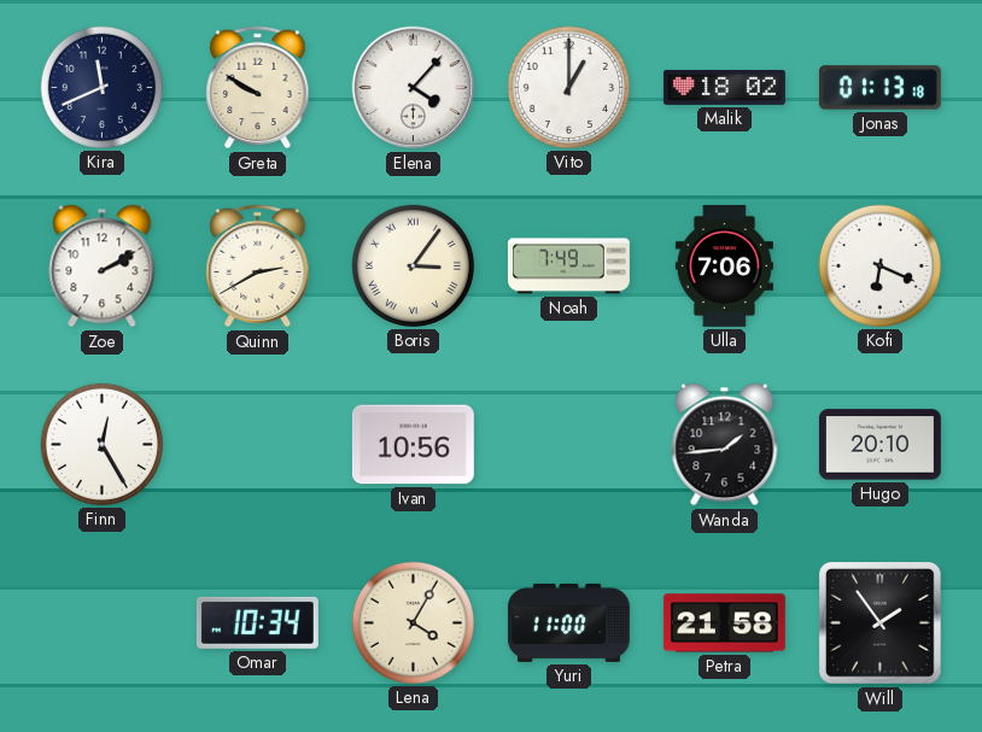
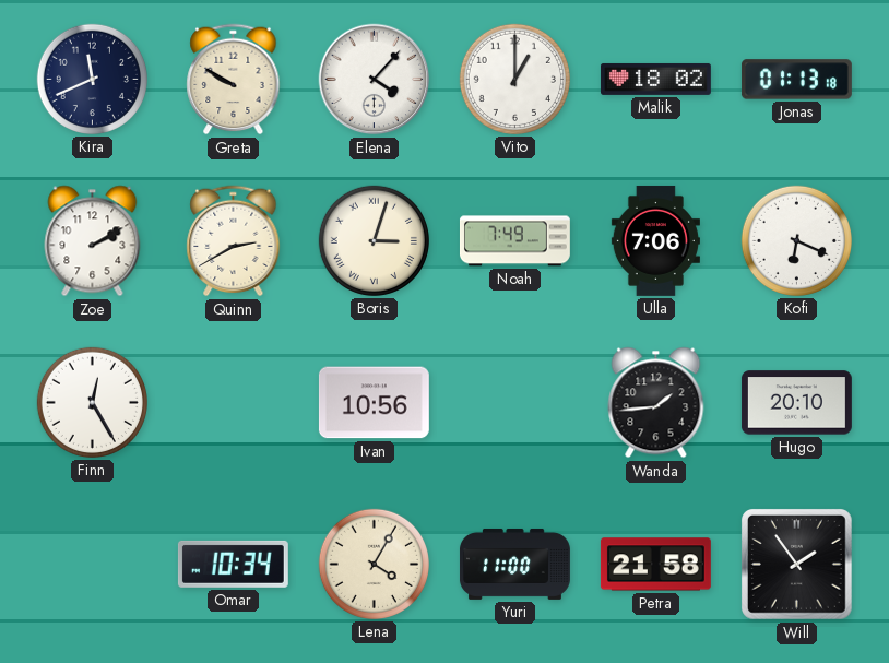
Boris: 3:06 -> 3:03 (374, 240)
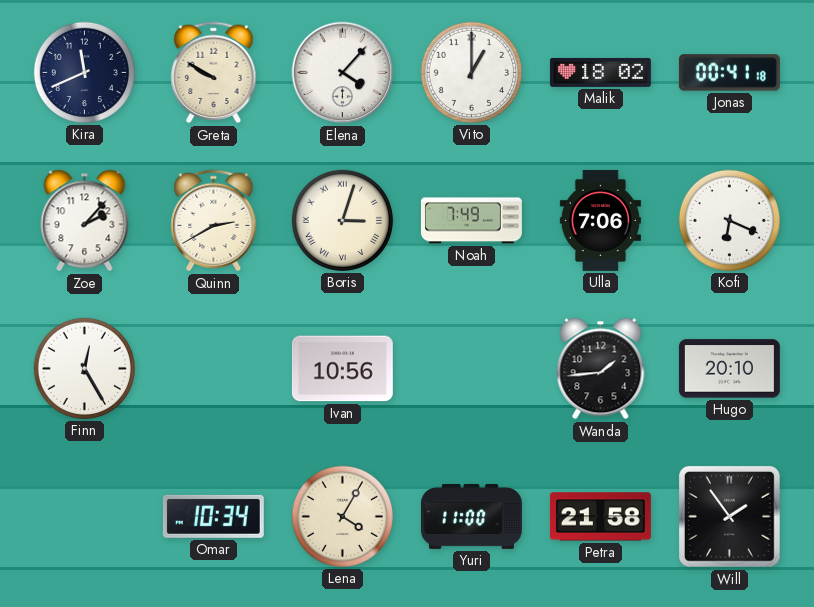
Jonas: 01:13 -> 00:41 (729, 73)
Zoe: 2:10 -> 2:07 (85, 221)
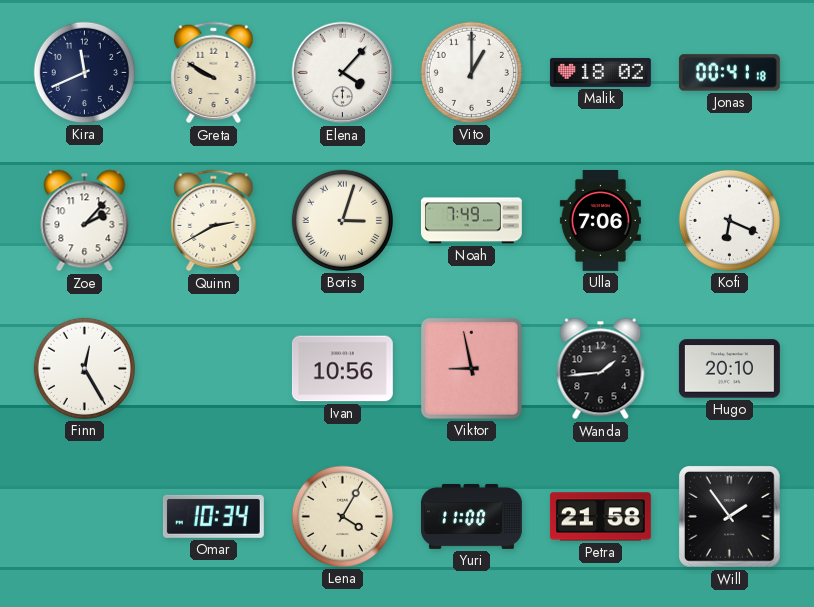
Viktor: none -> 8:58 (472, 369)
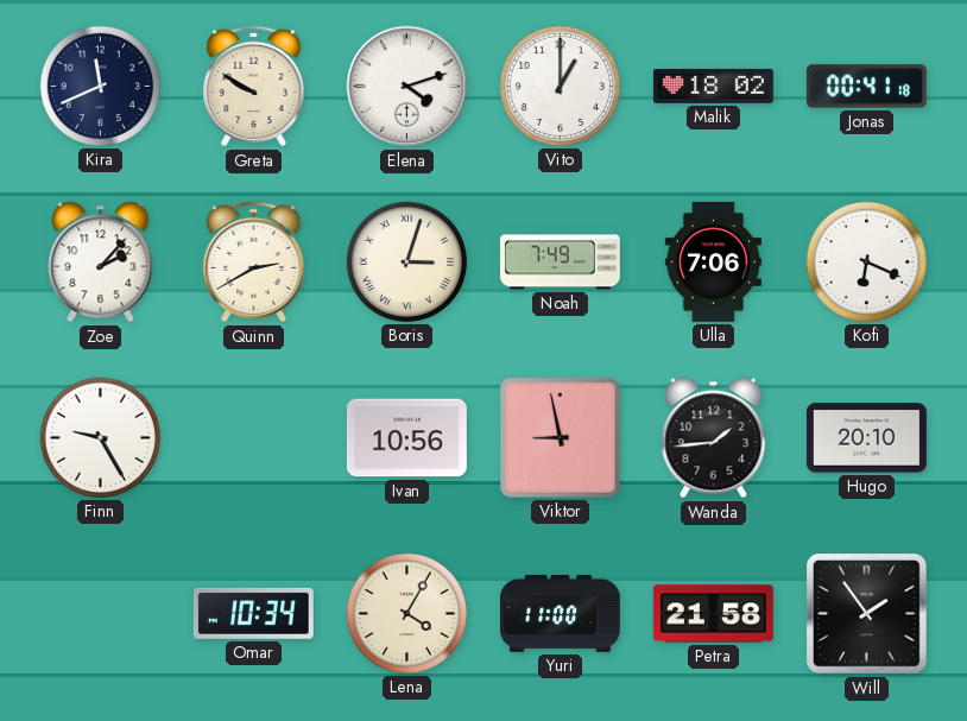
Elena: 4:07 -> 4:12 (407, 87)
Finn: 12:25 -> 9:25 (100, 437)
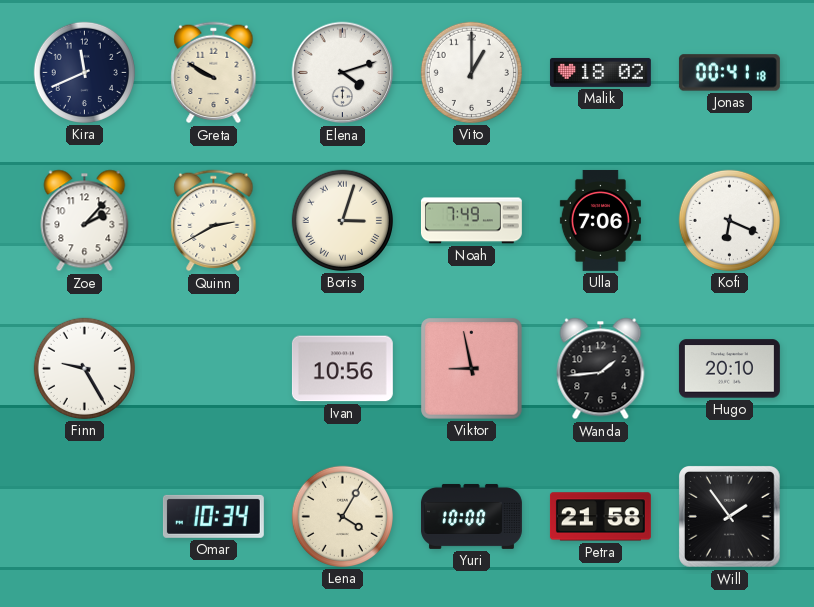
Yuri: 11:00 -> 10:00 (471, 516)
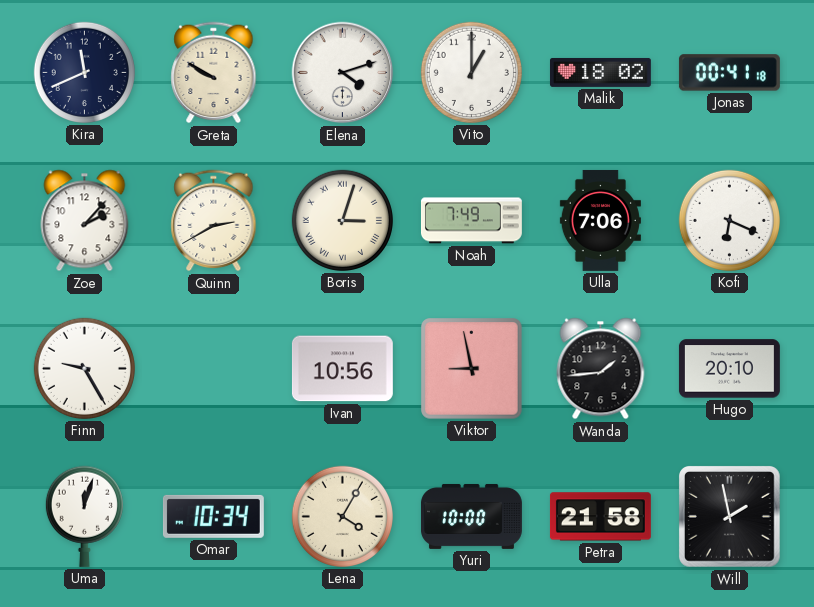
Uma: none -> 12:03 (84, 516)
Will: 1:54 -> 1:58 (730, 517)
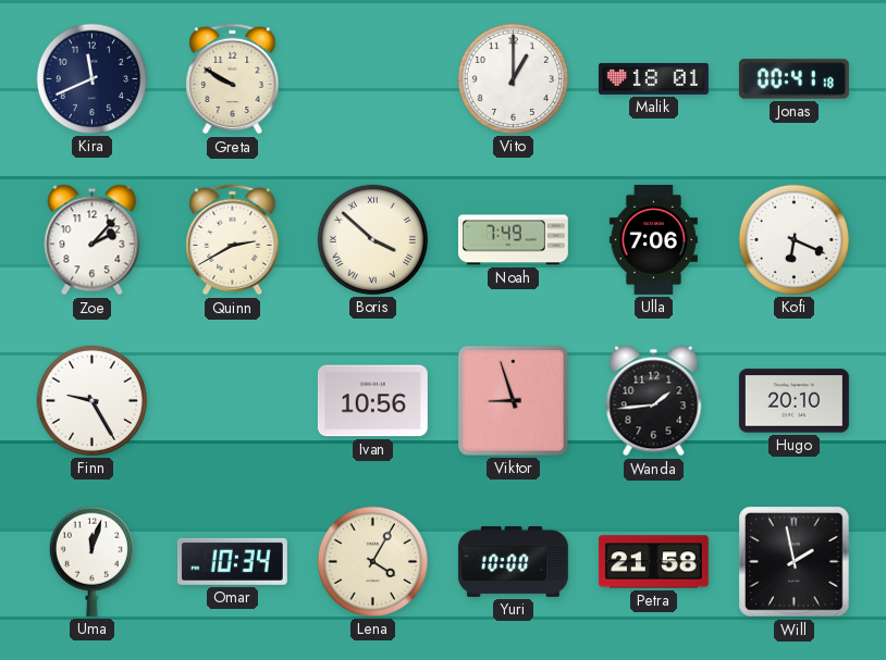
Elena: 4:12 -> none (343, 73)
Malik: 18:02 -> 18:01 (653, 78)
Boris: 3:03 -> 3:52 (372, 239)
Viktor: 8:58 -> 8:57 (514, 401)
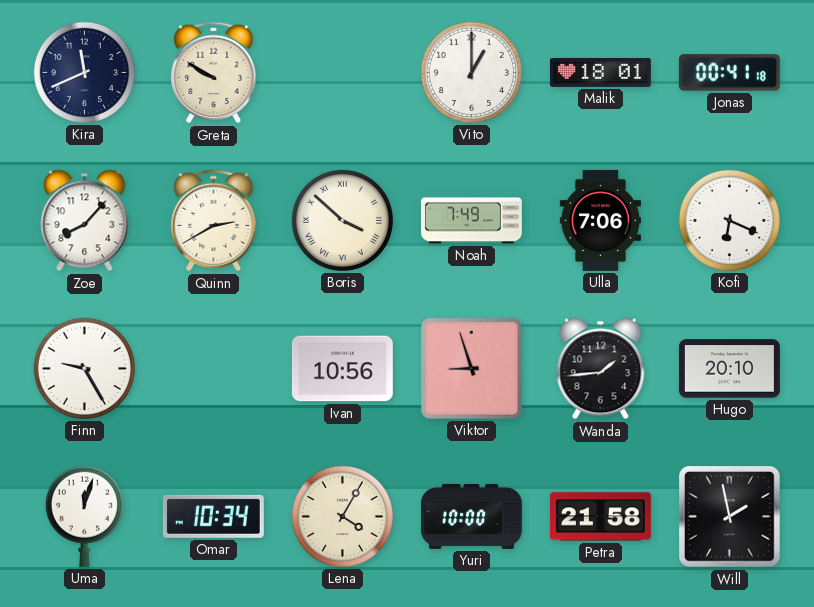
Zoe: 2:07 -> 8:07 (85, 221)
